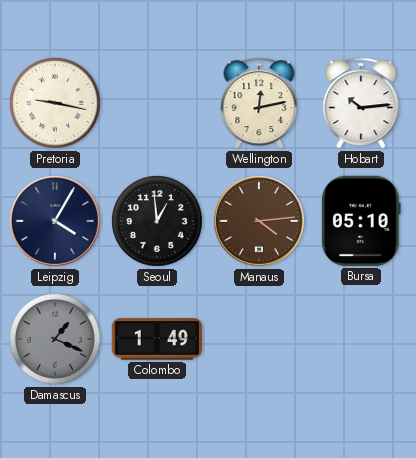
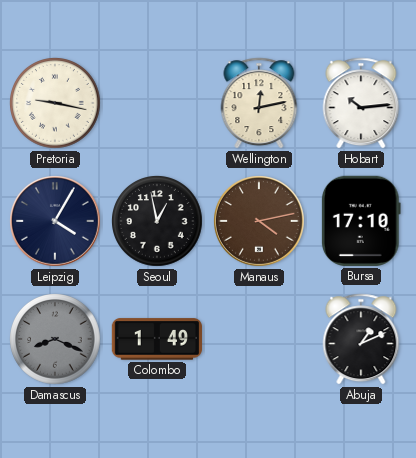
Seoul: 12:59 -> 12:58 (158, 222)
Manaus: 4:14 -> 4:13 (260, 222)
Bursa: 05:10 -> 17:10 (361, 221)
Damascus: 1:19 -> 8:19 (56, 340)
Abuja: none -> 1:11 (361, 339)
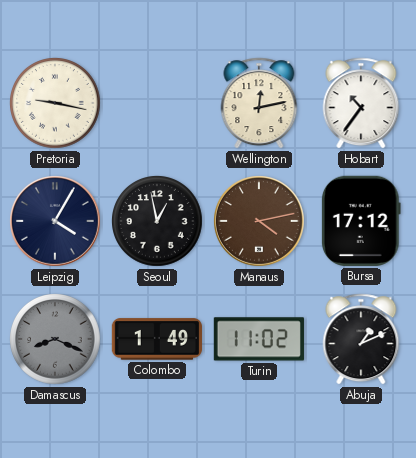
Hobart: 10:14 -> 10:36 (361, 103)
Bursa: 17:10 -> 17:12 (361, 221)
Turin: none -> 11:02 (259, 339)
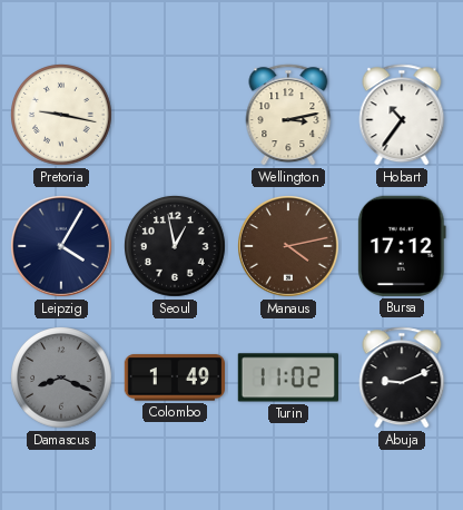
Wellington: 12:13 -> 3:13 (288, 115)
Abuja: 1:11 -> 9:11 (402, 377)
